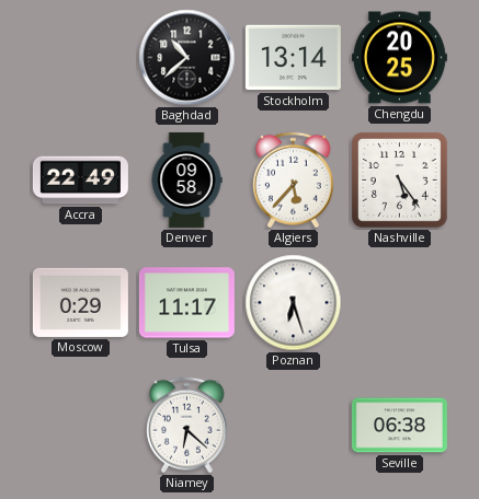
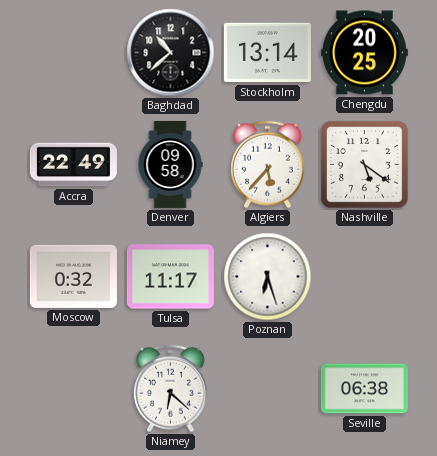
Nashville: 5:24 -> 5:21 (365, 165)
Moscow: 0:29 -> 0:32 (73, 276)
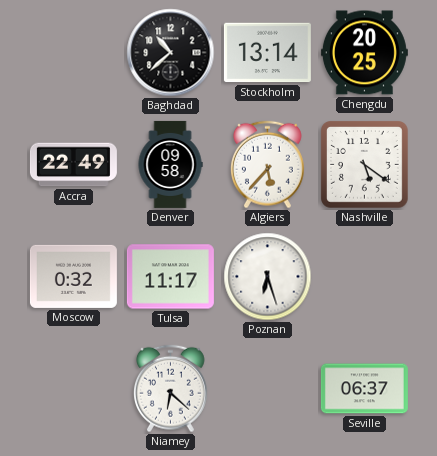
Seville: 06:38 -> 06:37 (364, 389)
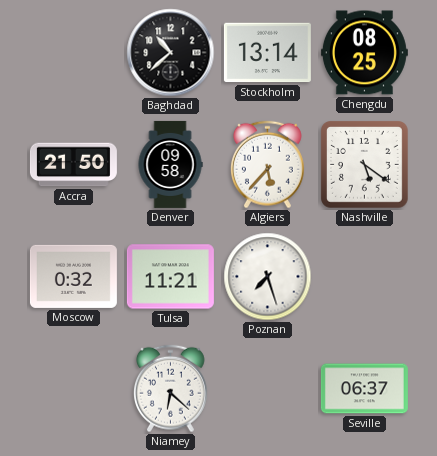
Chengdu: 20:25 -> 08:25 (364, 53)
Accra: 22:49 -> 21:50 (73, 165)
Tulsa: 11:17 -> 11:21 (170, 277)
Poznan: 6:27 -> 7:27 (268, 277)
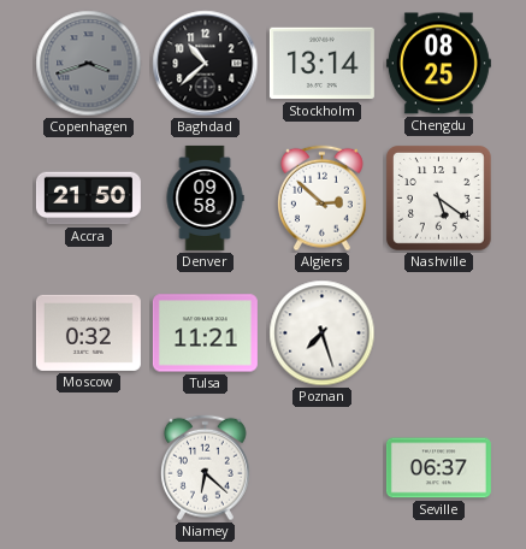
Copenhagen: none -> 3:42 (89, 64)
Algiers: 5:37 -> 2:52 (321, 199)
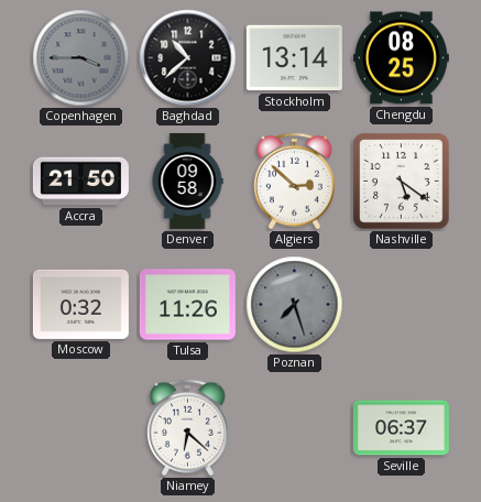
Copenhagen: 3:42 -> 3:45 (81, 58)
Tulsa: 11:21 -> 11:26 (187, 305)
Poznan dial: white -> grey (295, 305)
